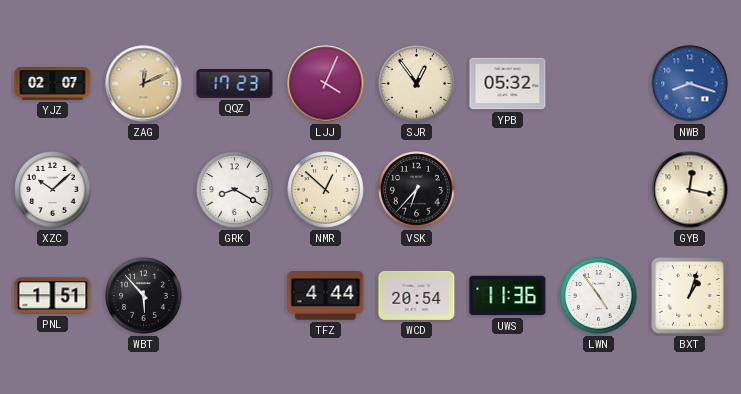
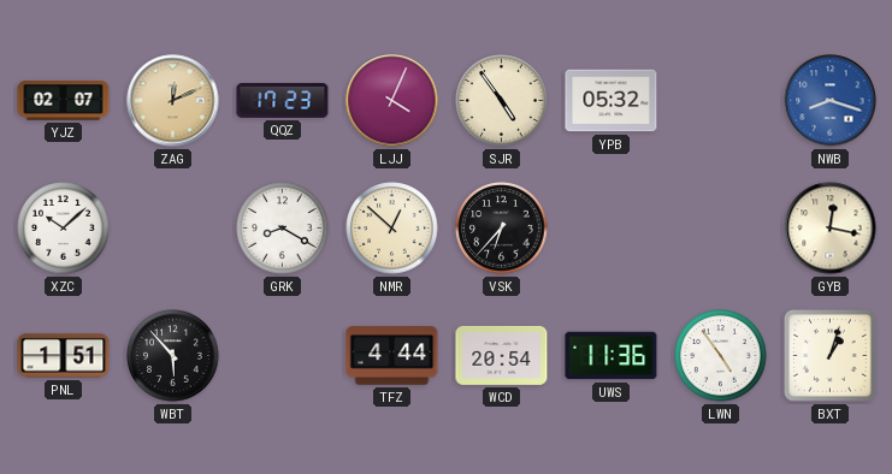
SJR: 12:54 -> 4:54 (502, 101)
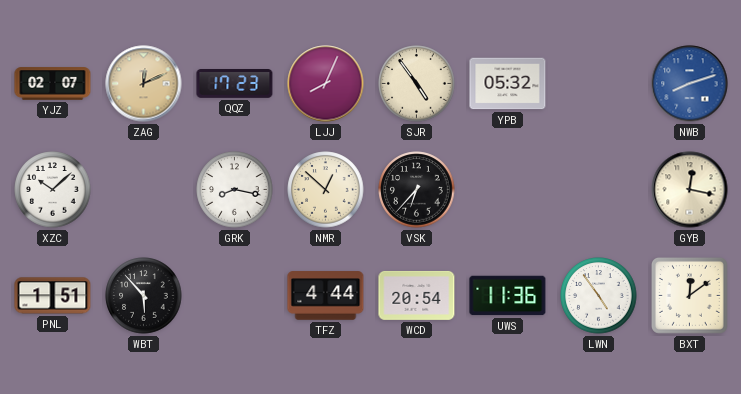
LJJ: 4:04 -> 8:04 (326, 84)
NWB: 8:18 -> 8:12 (690, 84)
GRK: 8:20 -> 8:17 (235, 190)
BXT: 1:03 -> 12:09 (689, 295)
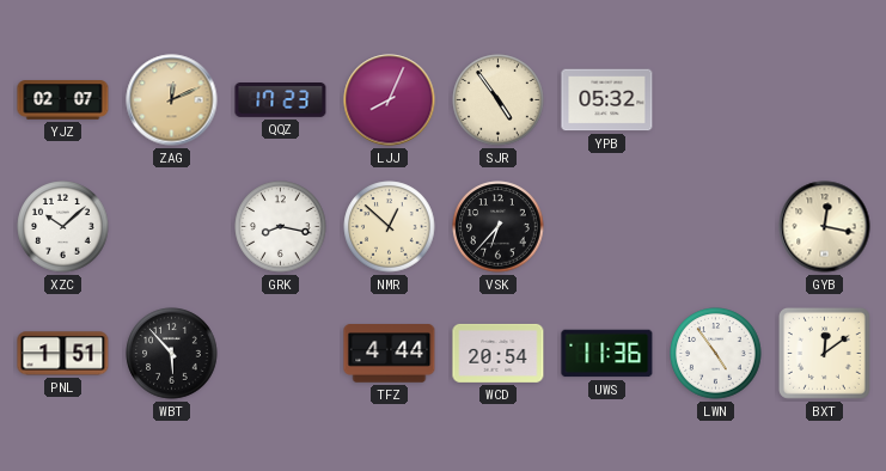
NWB: 8:12 -> none (690, 84)
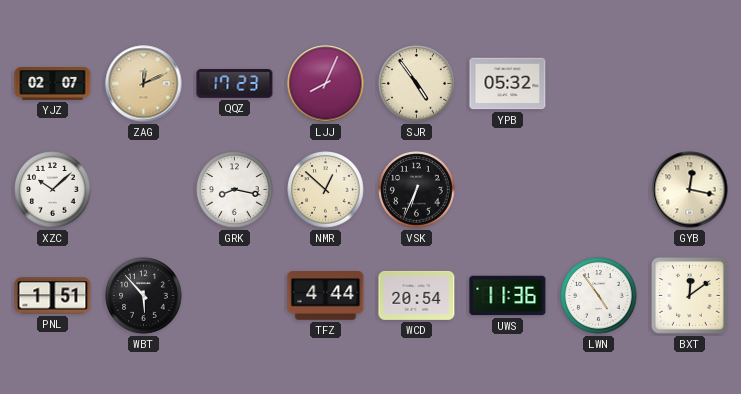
VSK: 6:37 -> 6:34 (417, 190)
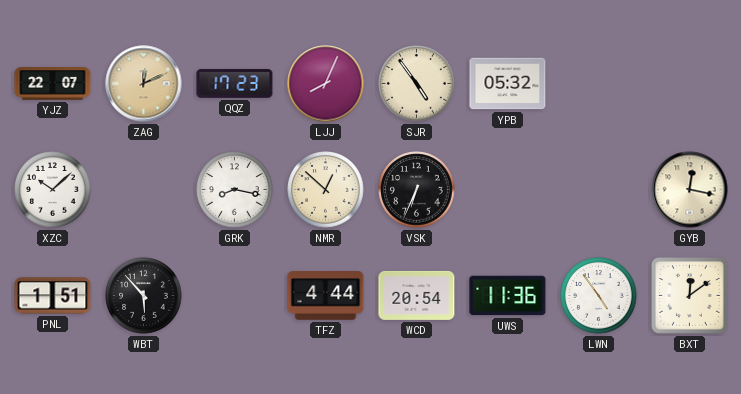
YJZ: 02:07 -> 22:07 (53, 84)
